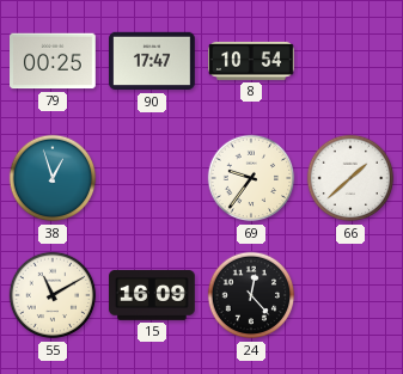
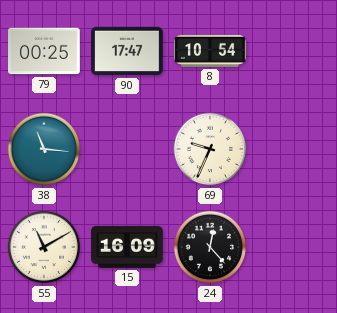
38: 12:57 -> 11:16 (44, 149)
69: 9:36 -> 9:34 (210, 149)
66: 1:38 -> none (350, 178)
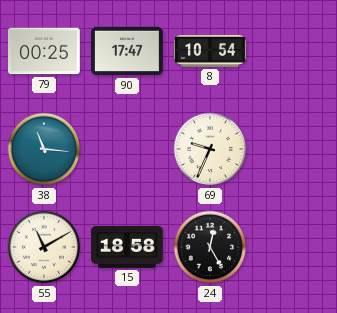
15: 16:09 -> 18:58 (127, 247)
24: 12:23 -> 12:25 (210, 247)
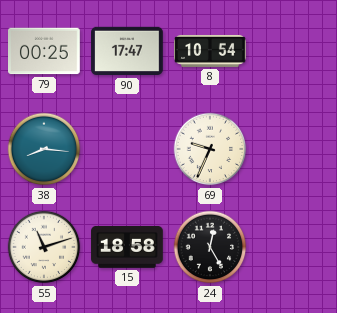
38: 11:16 -> 8:16 (44, 149)
55: 11:10 -> 11:12 (44, 247)
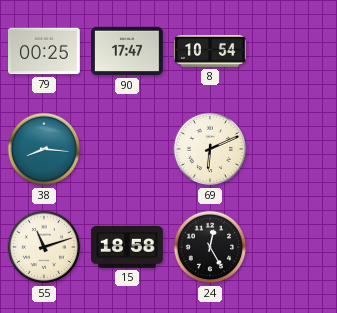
69: 9:34 -> 6:11 (210, 149)
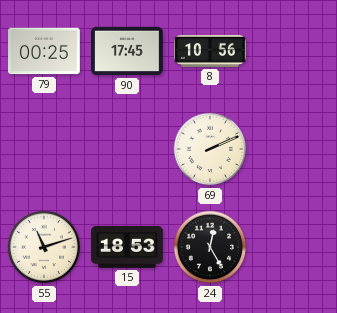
90: 17:47 -> 17:45 (127, 51)
8: 10:54 -> 10:56 (210, 51)
38: 8:16 -> none (44, 149)
69: 6:11 -> 2:11 (210, 149)
15: 18:58 -> 18:53 (127, 247)
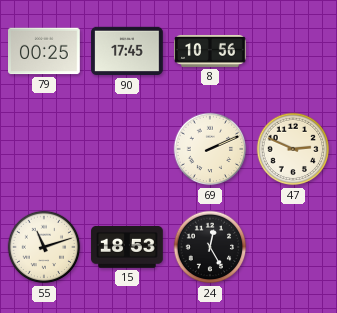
47: none -> 2:49 (293, 149)
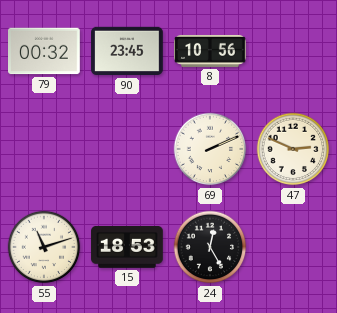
79: 00:25 -> 00:32 (45, 51)
90: 17:45 -> 23:45 (127, 51)
